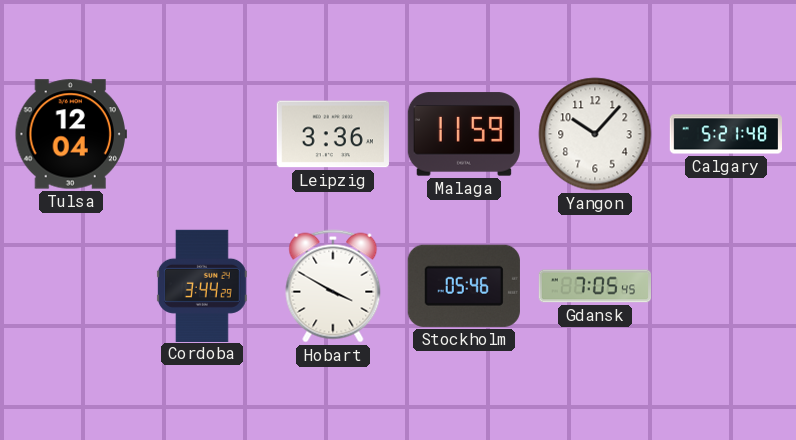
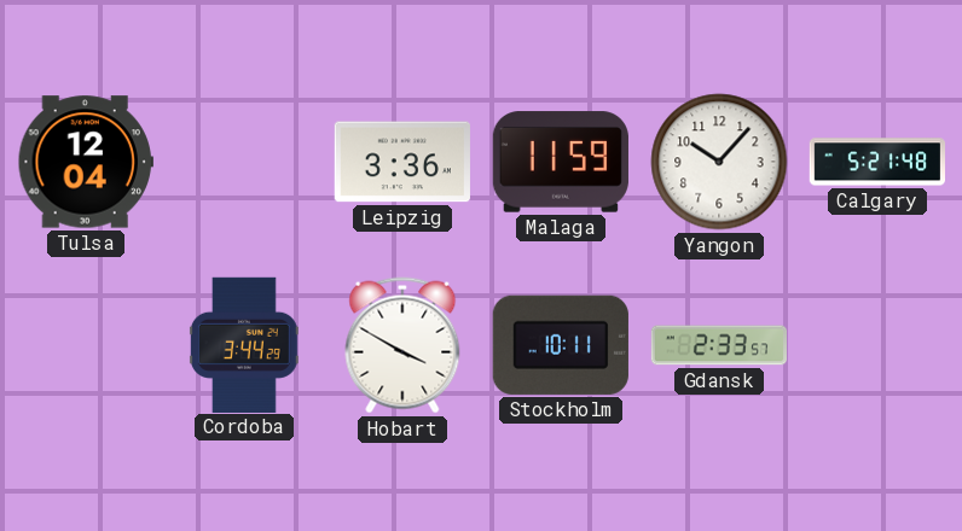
Stockholm: 05:46 -> 10:11 (561, 345)
Gdansk: 7:05 -> 2:33 (718, 345)
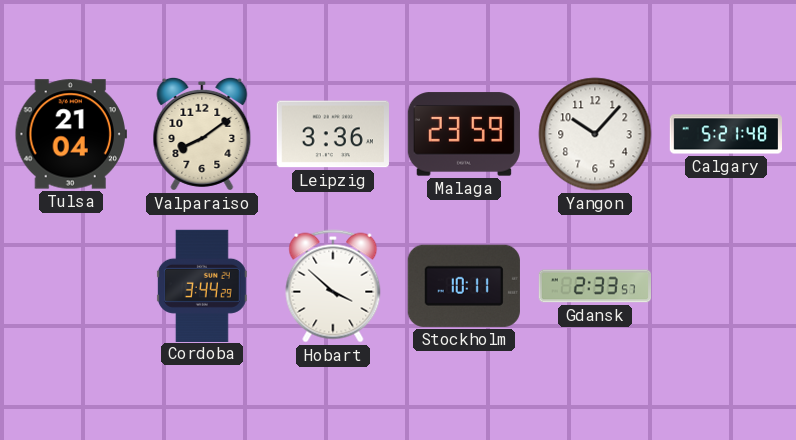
Tulsa: 12:04 -> 21:04 (71, 134)
Valparaiso: none -> 8:09 (202, 134)
Malaga: 11:59 -> 23:59 (464, 134)
Hobart: 3:50 -> 3:52 (333, 286)
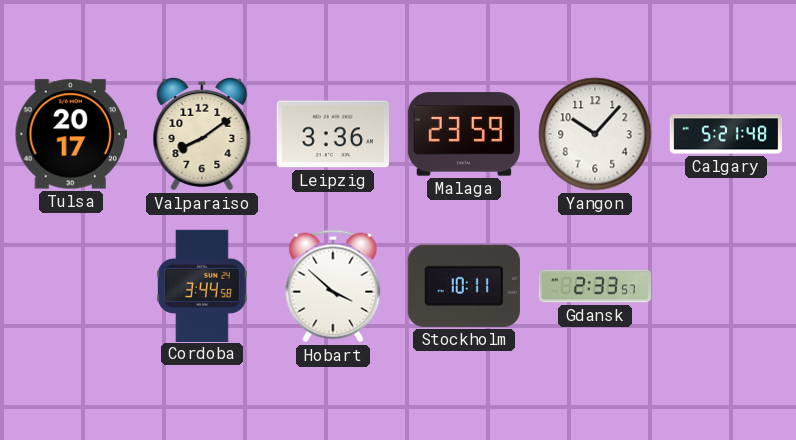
Tulsa: 21:04 -> 20:17 (71, 134)
Cordoba: 3:44:29 -> 3:44:58 (202, 285)
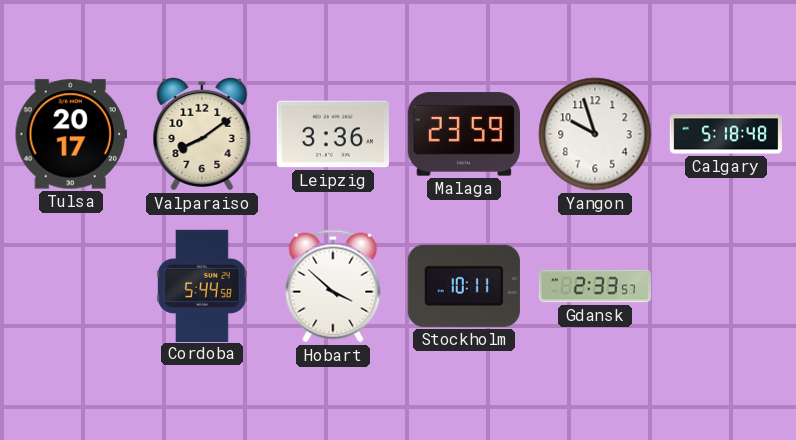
Yangon: 10:07 -> 9:57 (595, 134)
Calgary: 5:21 -> 5:18 (725, 134)
Cordoba: 3:44 -> 5:44 (202, 285)
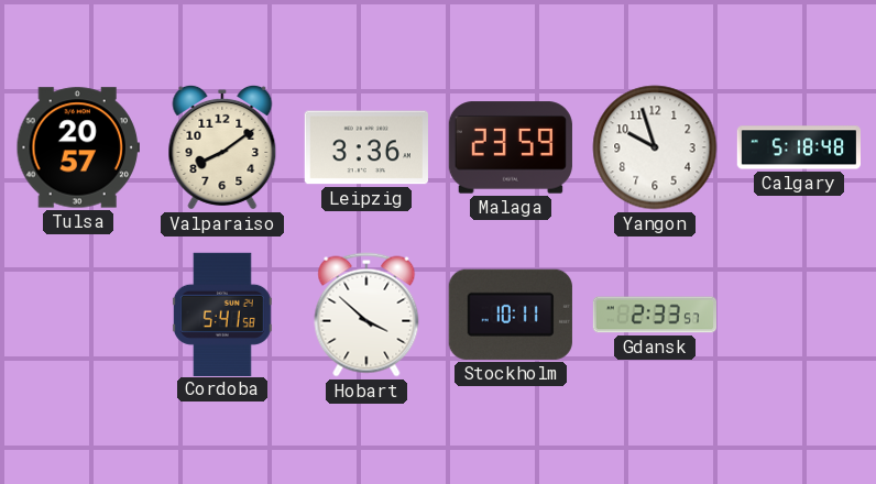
Tulsa: 20:17 -> 20:57 (78, 147)
Cordoba: 5:44 -> 5:41 (222, 313)
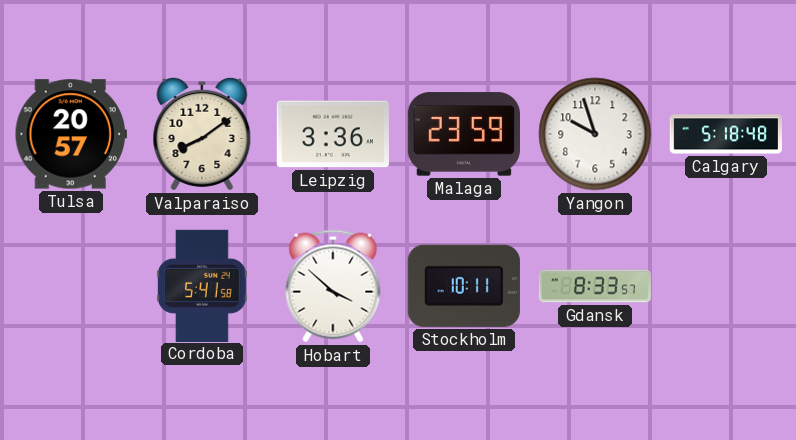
Gdansk: 2:33 -> 8:33 (594, 286)
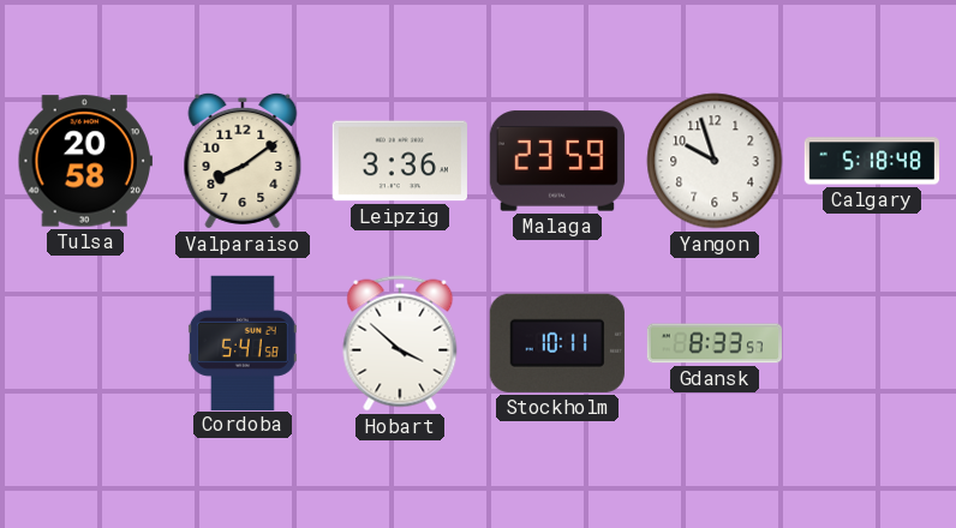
Tulsa: 20:57 -> 20:58 (85, 161)
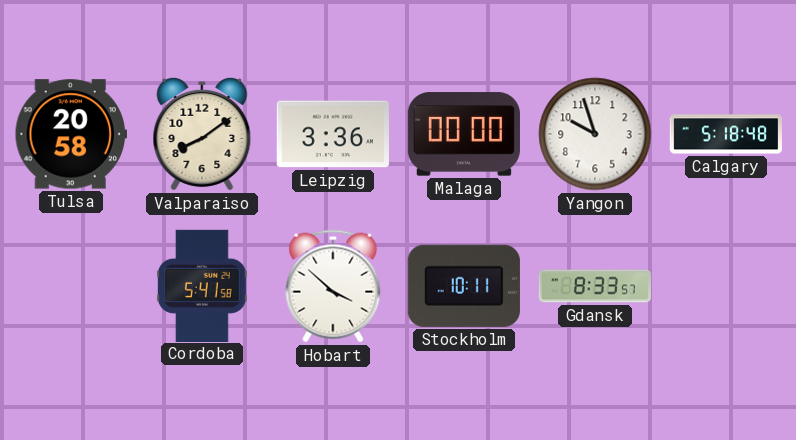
Malaga: 23:59 -> 00:00 (464, 134)
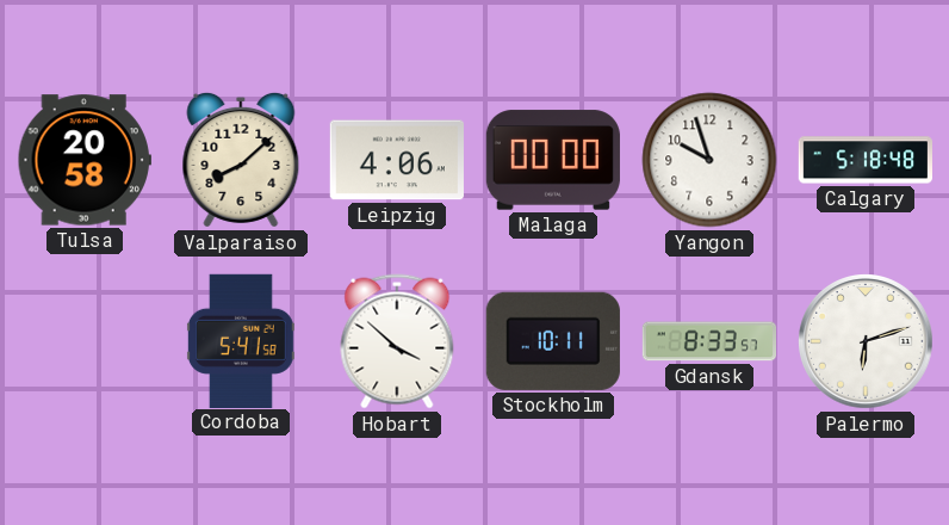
Valparaiso: 8:09 -> 8:08 (241, 160)
Leipzig: 3:36 -> 4:06 (397, 160)
Palermo: none -> 6:12 (867, 342)
